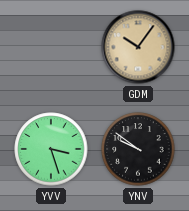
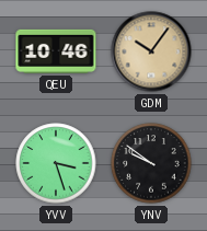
QEU: none -> 10:46 (56, 51)
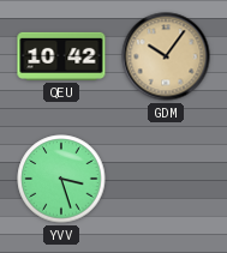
QEU: 10:46 -> 10:42 (61, 56)
YNV: 9:51 -> none (151, 163)
